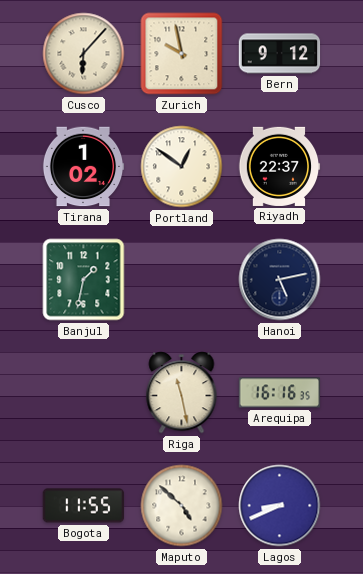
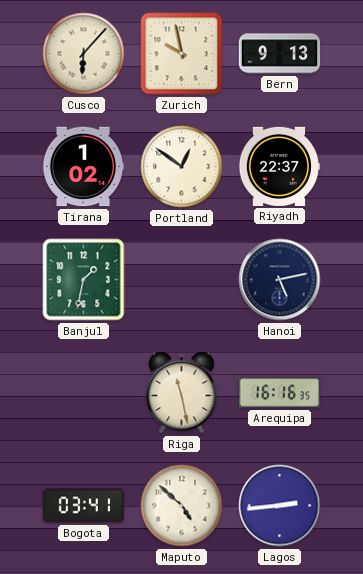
Bern: 9:12 -> 9:13 (280, 54)
Bogota: 11:55 -> 03:41 (84, 506)
Lagos: 8:41 -> 2:44 (280, 506)
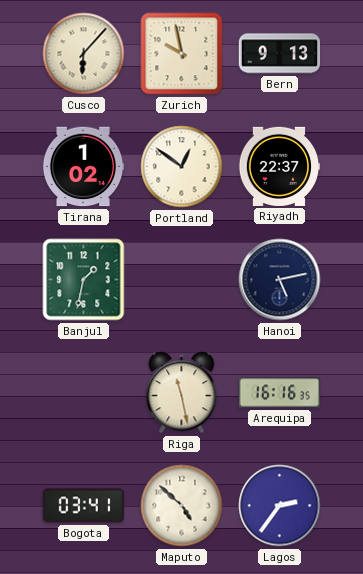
Lagos: 2:44 -> 2:36 (280, 506)
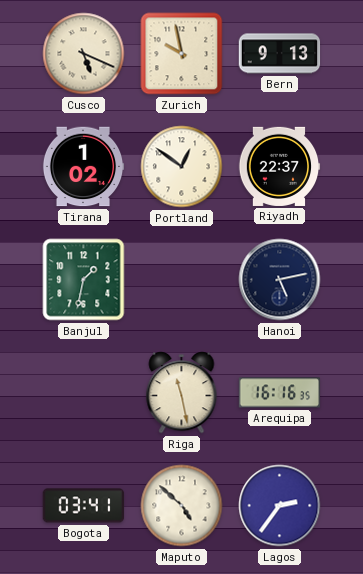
Cusco: 6:07 -> 5:19 (84, 54)
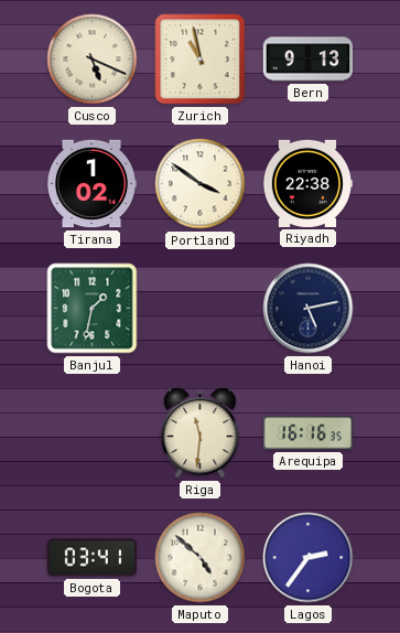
Zurich: 9:58 -> 10:58 (201, 60)
Portland: 12:51 -> 3:51 (201, 184)
Riyadh: 22:37 -> 22:38 (307, 183)
Riga: 11:28 -> 11:31 (201, 433)
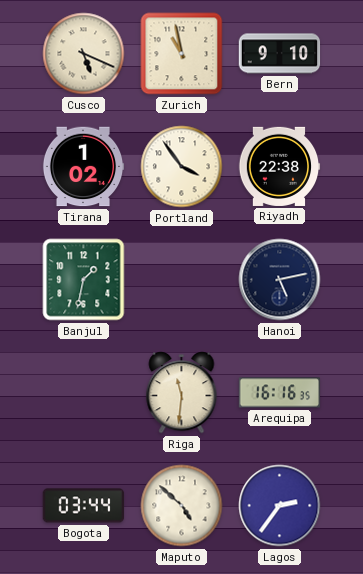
Bern: 9:13 -> 9:10 (280, 54)
Portland: 3:51 -> 3:54 (182, 167)
Bogota: 03:41 -> 03:44 (84, 506)
